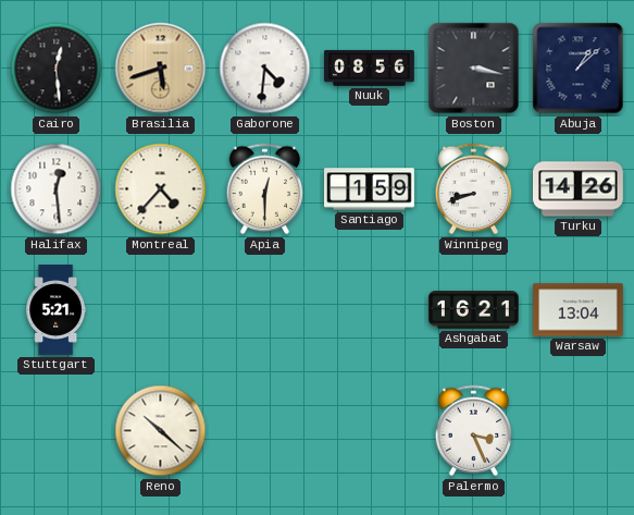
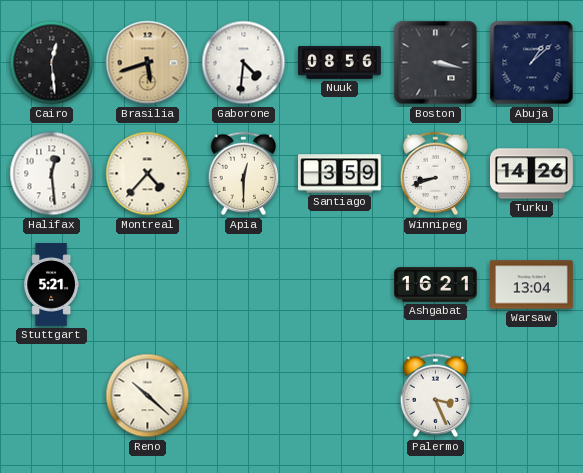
Santiago: 1:59 -> 3:59 (340, 174)
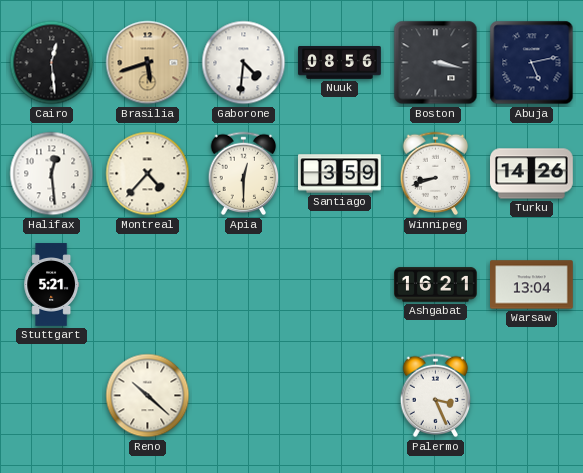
Abuja: 1:08 -> 5:13 (532, 63)
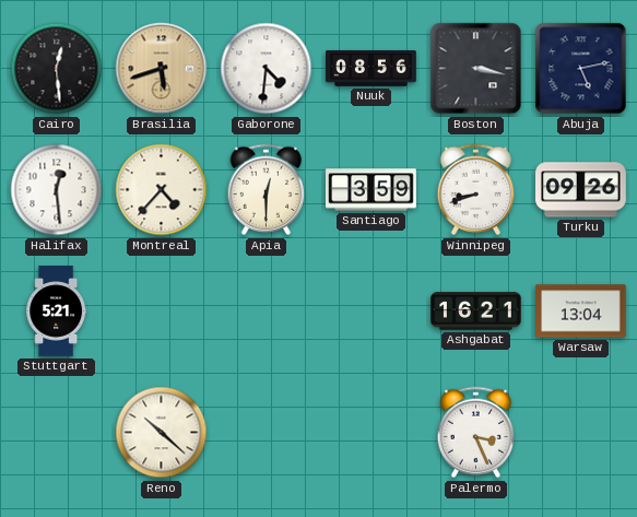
Turku: 14:26 -> 09:26 (581, 190)
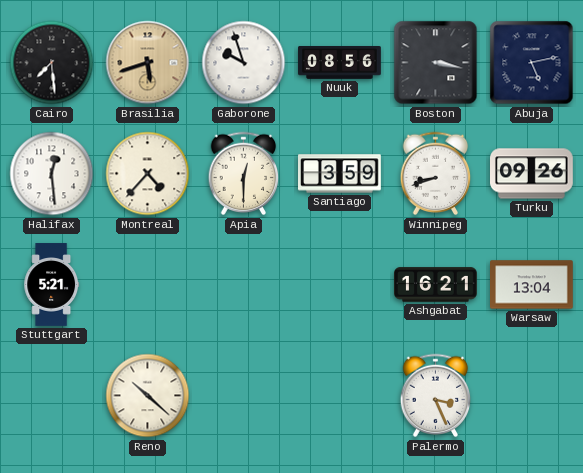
Cairo: 12:29 -> 7:29 (52, 63)
Gaborone: 4:31 -> 9:57 (244, 63)
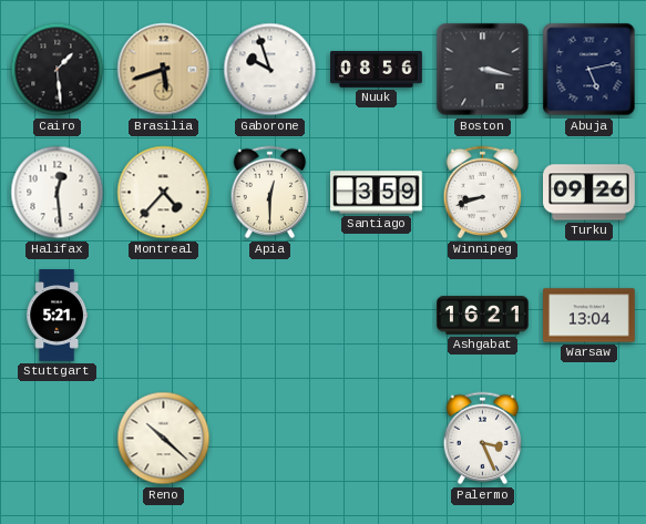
Cairo: 7:29 -> 1:29 (58, 70)
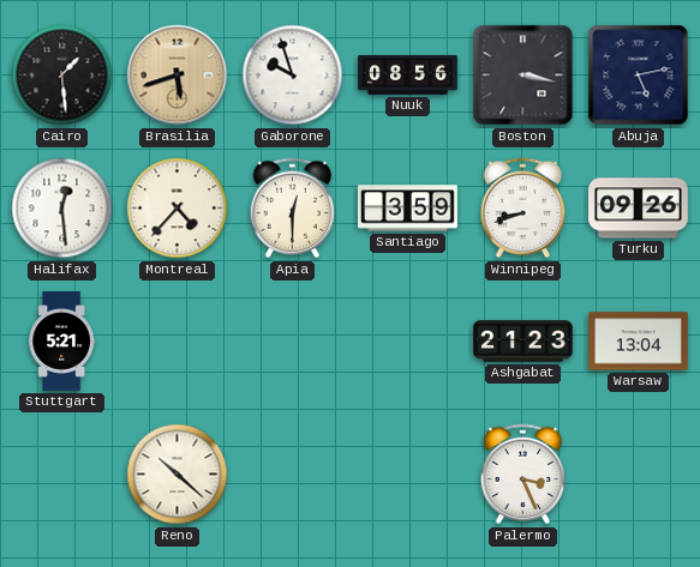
Ashgabat: 16:21 -> 21:23 (523, 342)
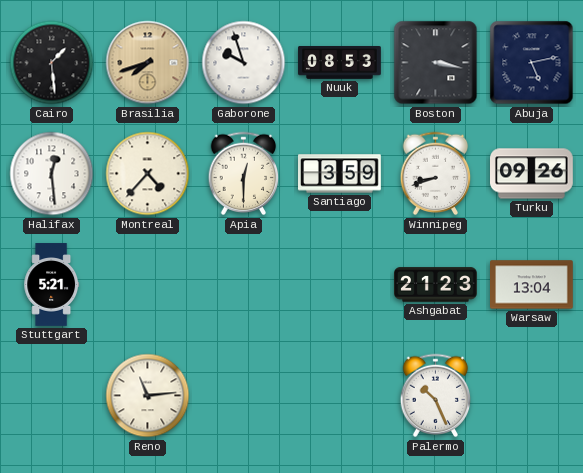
Brasilia: 5:42 -> 7:42 (148, 63)
Nuuk: 08:56 -> 08:53 (340, 63)
Reno: 10:22 -> 11:14 (148, 396)
Palermo: 3:26 -> 10:26 (436, 396)
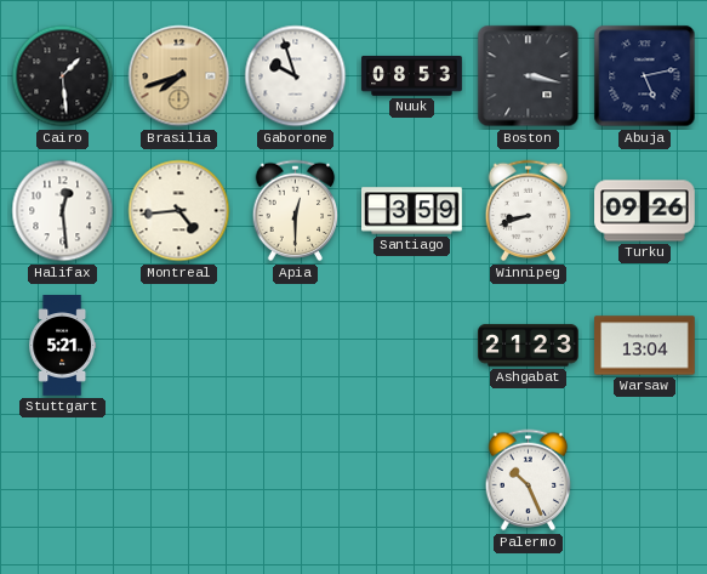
Montreal: 4:37 -> 4:44 (179, 211)
Reno: 11:14 -> none (148, 396)
